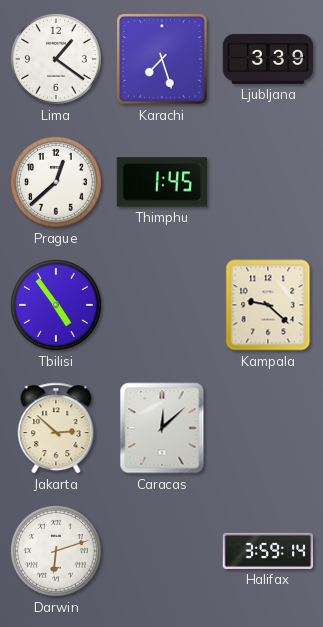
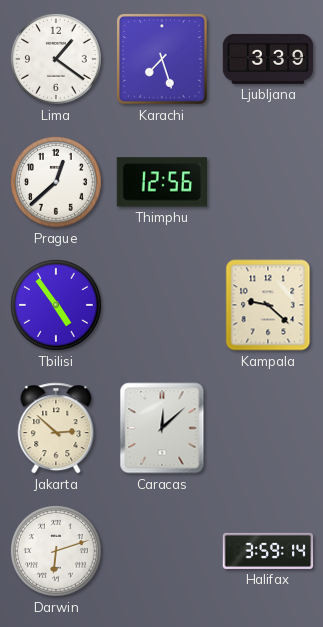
Thimphu: 1:45 -> 12:56 (161, 182)
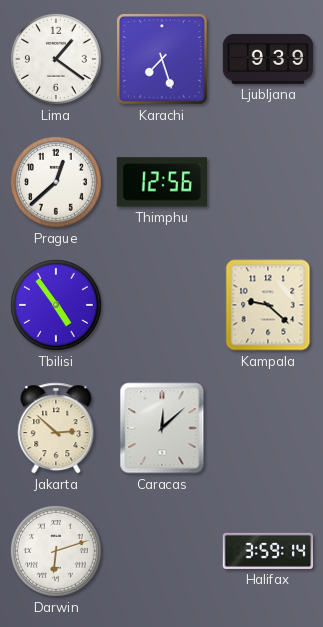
Ljubljana: 3:39 -> 9:39 (268, 59)
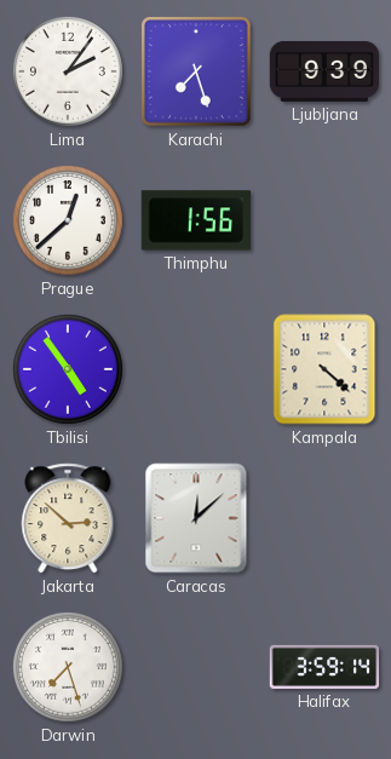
Lima: 1:21 -> 2:06 (68, 71)
Thimphu: 12:56 -> 1:56 (195, 220)
Kampala: 9:22 -> 4:22 (324, 369)
Darwin: 6:12 -> 7:27 (68, 667)
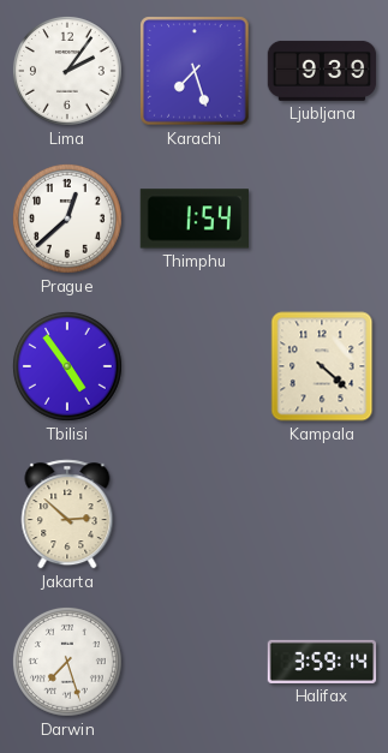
Thimphu: 1:56 -> 1:54 (193, 219)
Caracas: 12:08 -> none (196, 518)
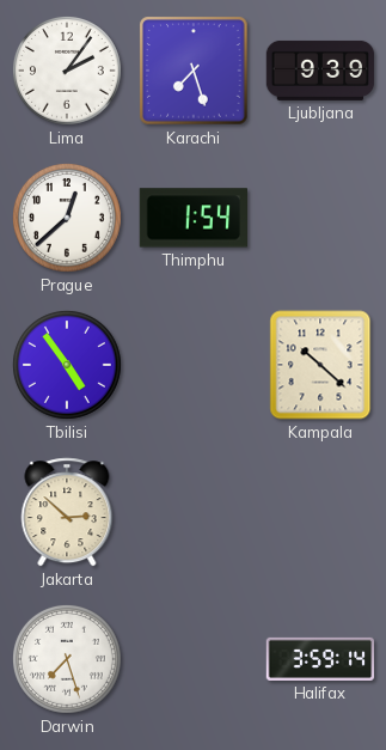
Kampala: 4:22 -> 10:22 (320, 365)
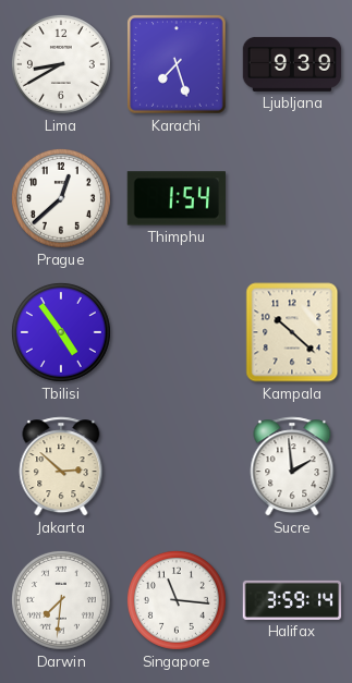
Lima: 2:06 -> 8:40 (61, 64)
Sucre: none -> 1:59 (292, 466)
Darwin: 7:27 -> 7:31 (61, 600)
Singapore: none -> 11:16 (177, 600)
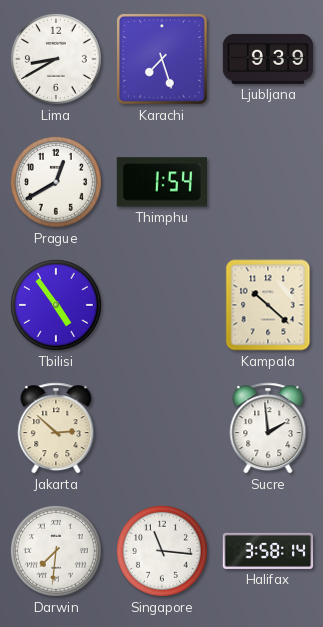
Prague: 12:38 -> 12:40 (56, 182)
Halifax: 3:59 -> 3:58 (268, 551)
